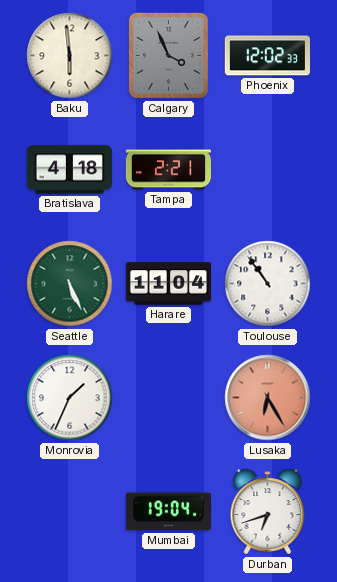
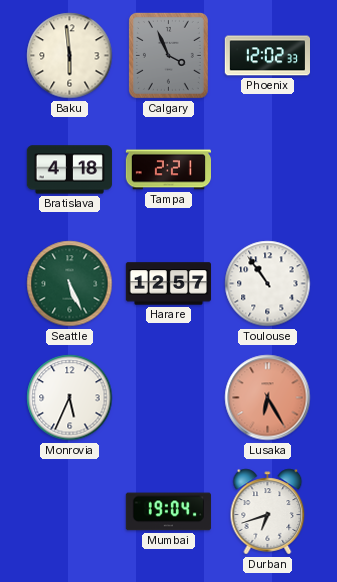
Harare: 11:04 -> 12:57 (168, 284)
Monrovia: 1:34 -> 5:34 (70, 398)
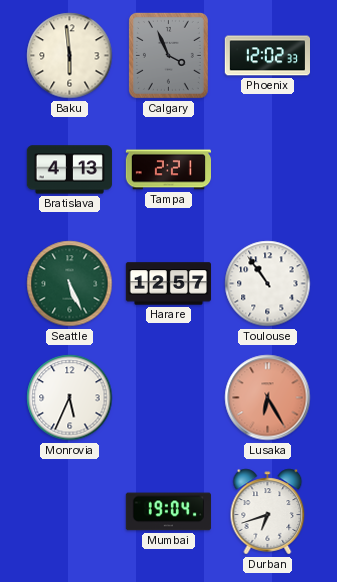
Bratislava: 4:18 -> 4:13 (69, 170)
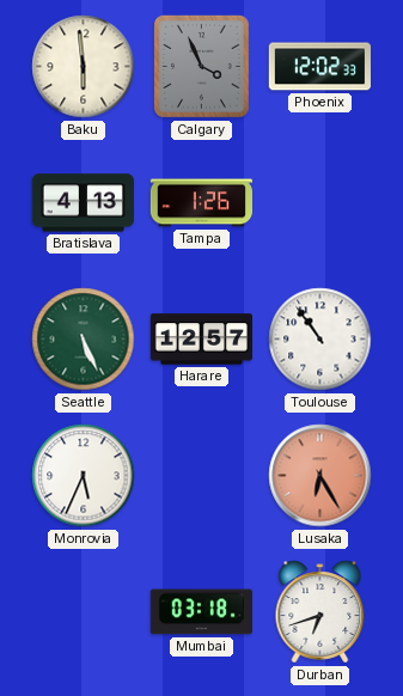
Tampa: 2:21 -> 1:26 (202, 203)
Mumbai: 19:04 -> 03:18 (201, 612)
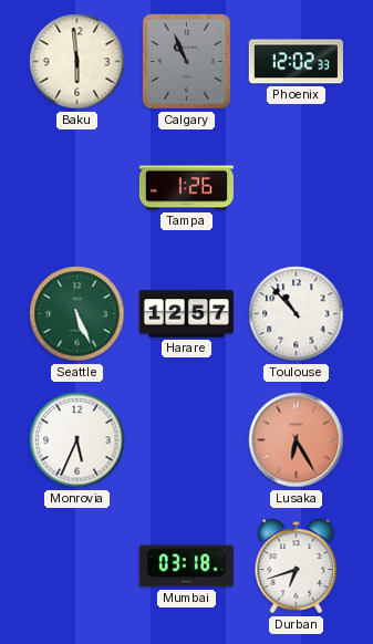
Calgary: 3:56 -> 10:56 (186, 61)
Bratislava: 4:13 -> none (83, 203)
Toulouse: 10:54 -> 10:53 (297, 314)
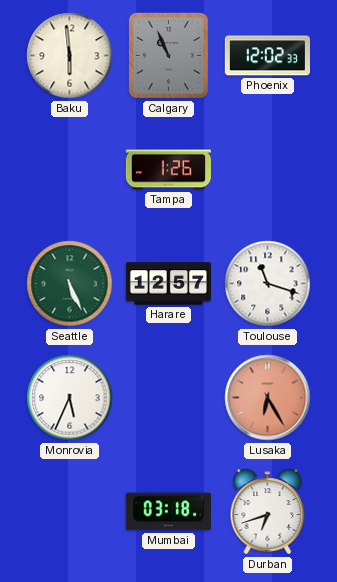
Toulouse: 10:53 -> 11:18 (268, 284)
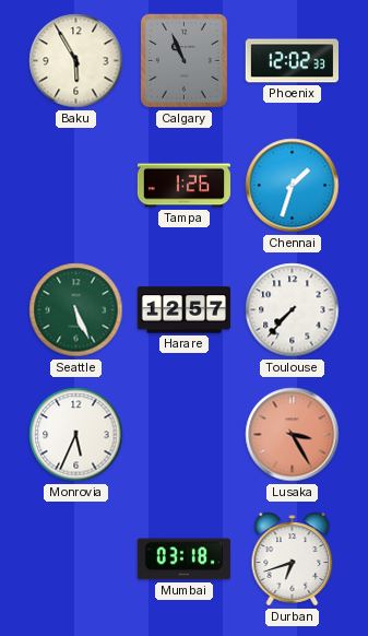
Baku: 5:59 -> 5:55 (76, 61)
Chennai: none -> 1:33 (293, 186)
Toulouse: 11:18 -> 7:37 (293, 310)
Lusaka: 6:25 -> 3:25 (293, 435)
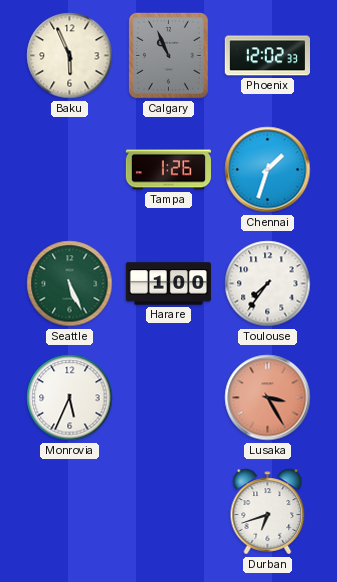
Baku: 5:55 -> 5:56 (70, 56)
Harare: 12:57 -> 1:00 (168, 284)
Toulouse: 7:37 -> 7:36 (268, 284)
Mumbai: 03:18 -> none (183, 560)
